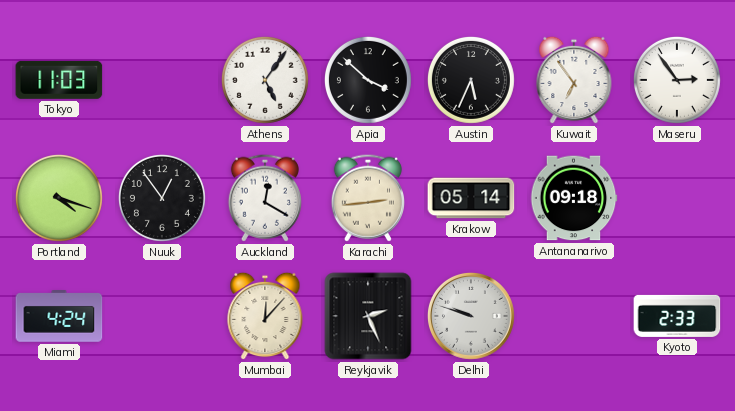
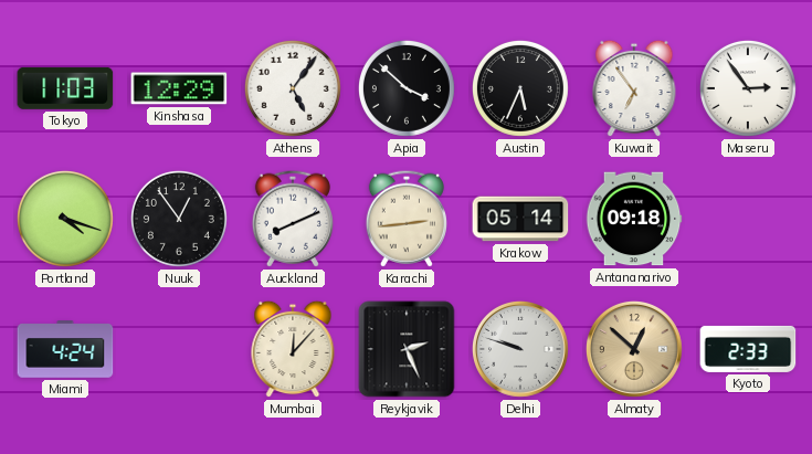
Kinshasa: none -> 12:29 (179, 88)
Auckland: 12:20 -> 8:11 (293, 219)
Almaty: none -> 12:52 (634, 349)
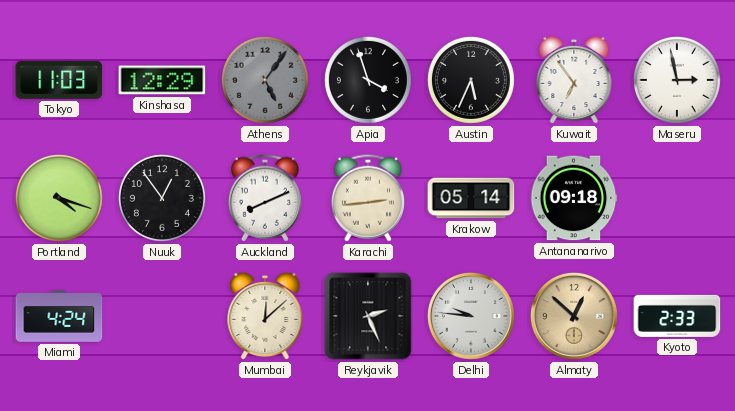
Athens dial: white -> grey (265, 80)
Apia: 3:52 -> 3:57 (368, 80)
Maseru: 2:54 -> 2:58 (677, 80)
Mumbai: 12:07 -> 12:08 (265, 316)
Delhi: 9:48 -> 9:46 (471, 316)
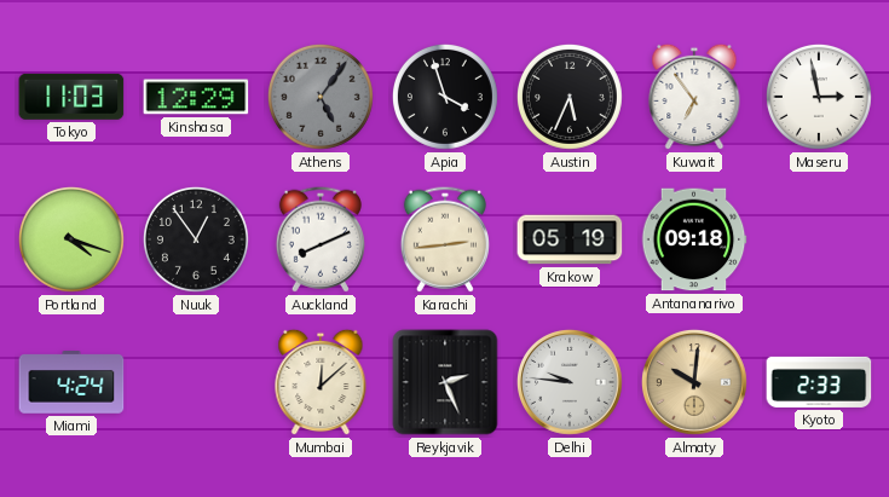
Krakow: 05:14 -> 05:19 (570, 239)
Almaty: 12:52 -> 10:01 (694, 382)
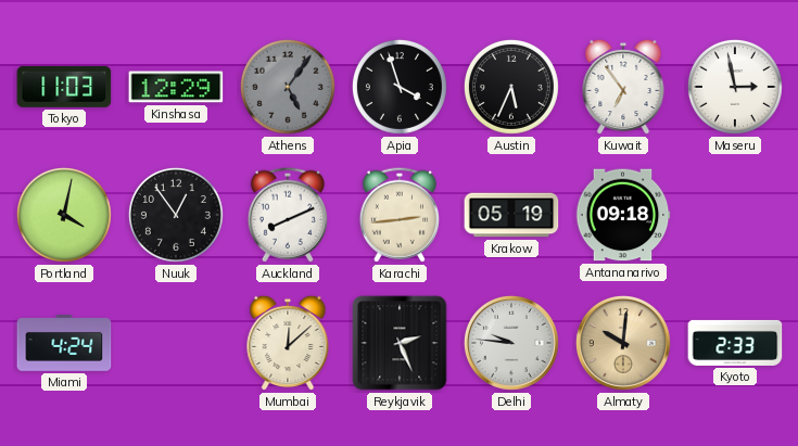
Portland: 4:18 -> 4:02 (64, 215)
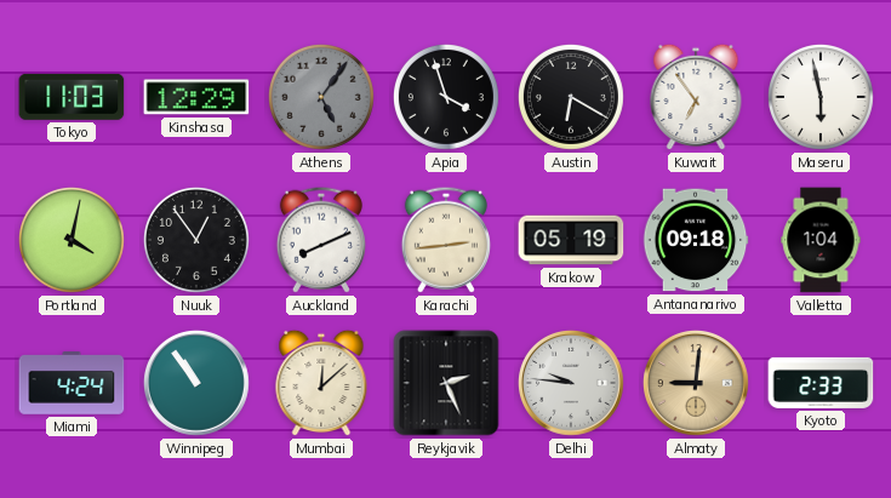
Austin: 5:34 -> 6:20 (571, 97)
Maseru: 2:58 -> 5:58 (821, 97)
Valletta: none -> 1:04 (821, 240)
Winnipeg: none -> 10:54 (196, 383)
Almaty: 10:01 -> 9:01 (696, 383)
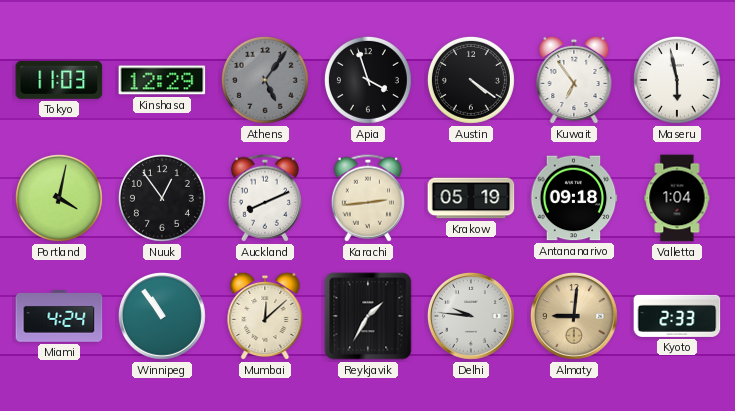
Austin: 6:20 -> 4:21 (471, 80)
Reykjavik: 2:26 -> 1:35 (368, 316)
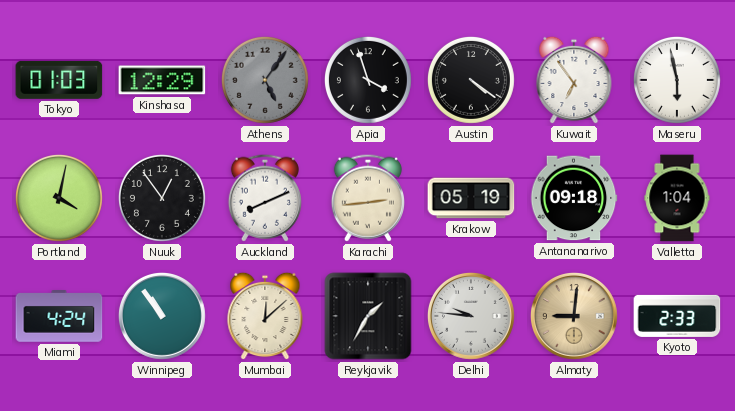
Tokyo: 11:03 -> 01:03 (59, 80)
